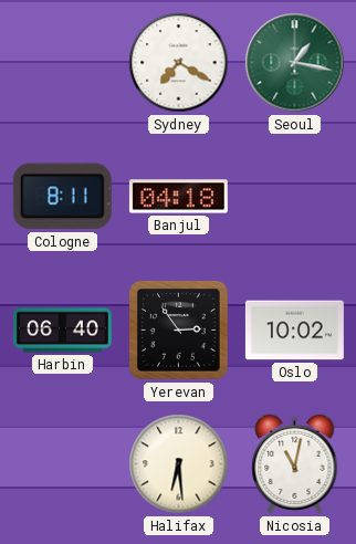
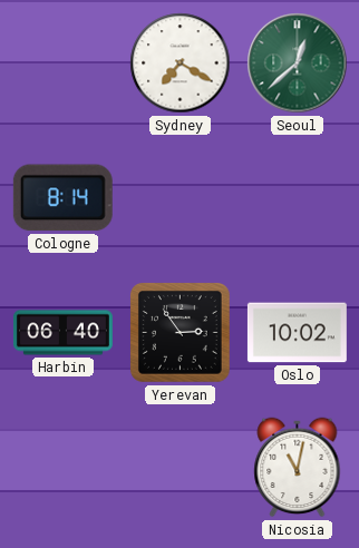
Seoul: 1:17 -> 12:38 (298, 63)
Cologne: 8:11 -> 8:14 (62, 198)
Banjul: 04:18 -> none (178, 197)
Halifax: 6:29 -> none (179, 464)
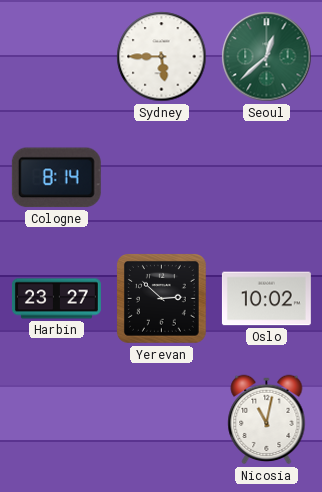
Sydney: 7:20 -> 5:45 (162, 57)
Harbin: 06:40 -> 23:27 (56, 299)
Yerevan: 2:54 -> 2:52 (162, 299)
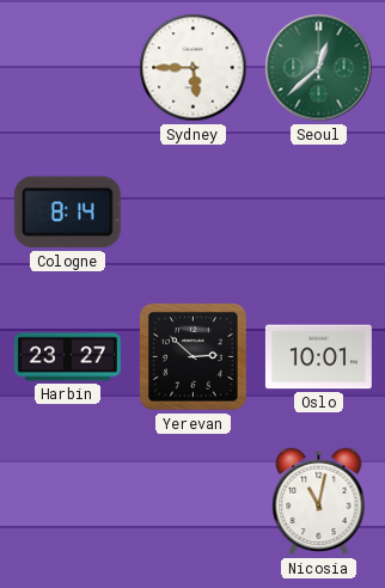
Oslo: 10:02 -> 10:01 (318, 357)
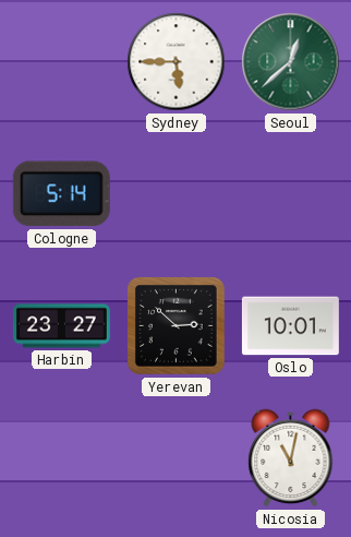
Cologne: 8:14 -> 5:14 (61, 194)
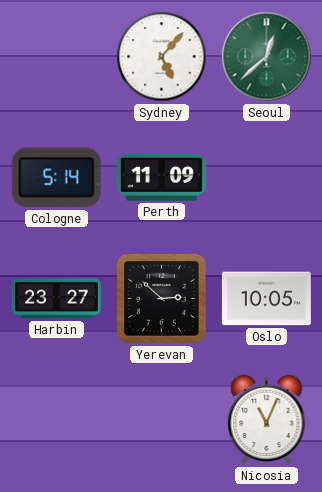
Sydney: 5:45 -> 5:07 (162, 57)
Perth: none -> 11:09 (161, 177)
Oslo: 10:01 -> 10:05 (266, 299)
Nicosia: 11:02 -> 11:04 (267, 420)
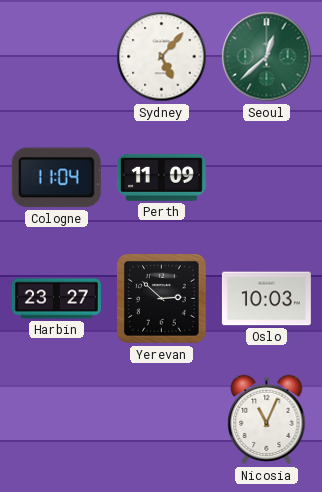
Cologne: 5:14 -> 11:04 (56, 178)
Oslo: 10:05 -> 10:03 (266, 299)
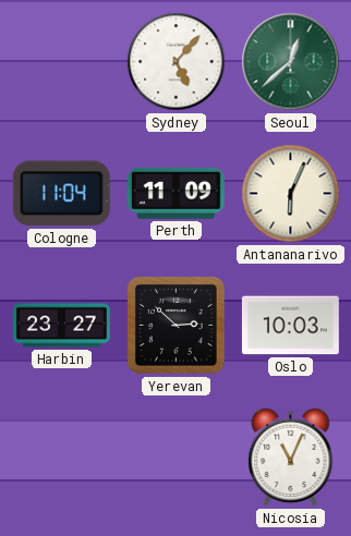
Antananarivo: none -> 6:04 (291, 194)
